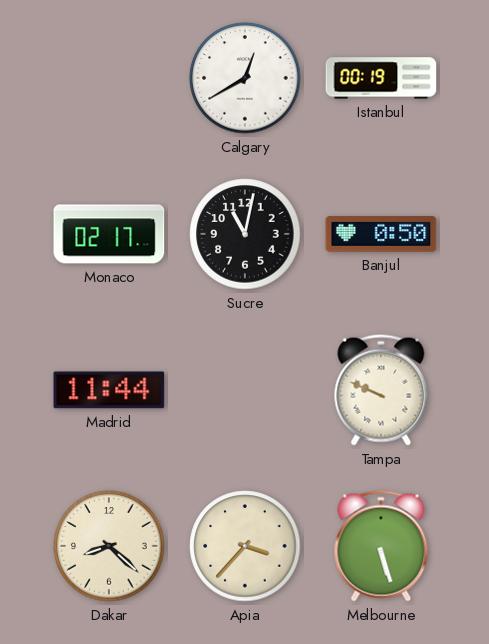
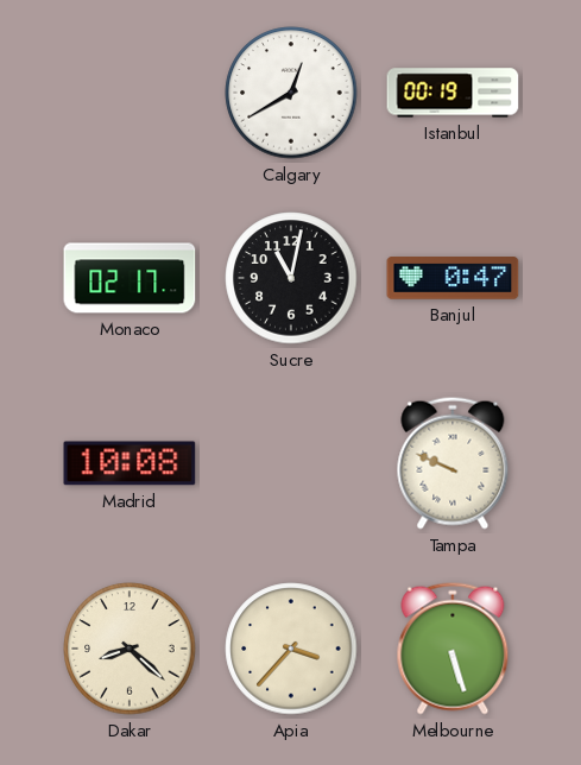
Banjul: 0:50 -> 0:47 (453, 278)
Madrid: 11:44 -> 10:08 (130, 463)
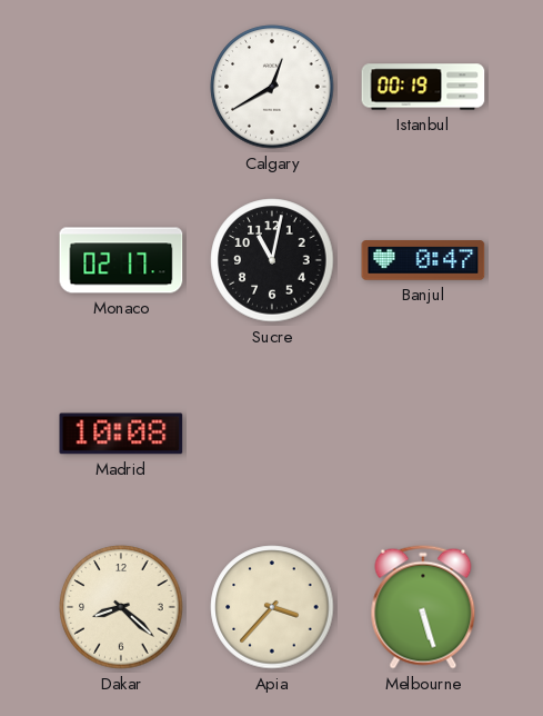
Tampa: 9:49 -> none (453, 463)
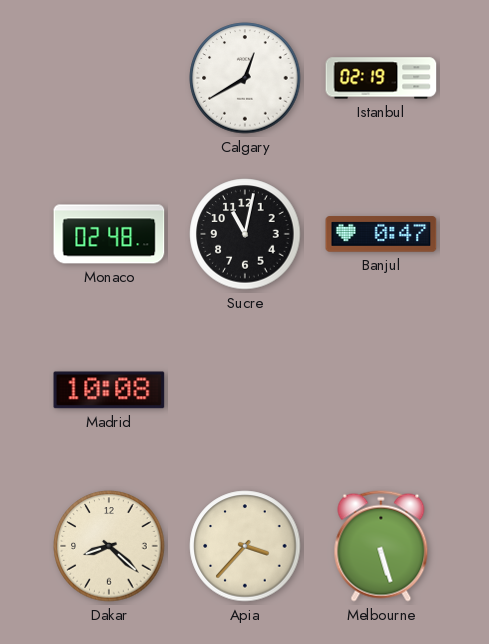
Istanbul: 00:19 -> 02:19 (381, 78)
Monaco: 02:17 -> 02:48 (109, 234)
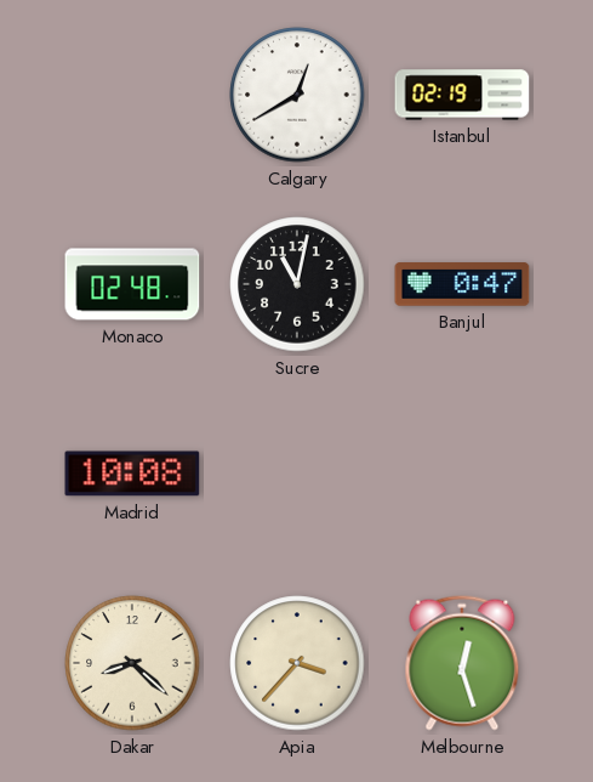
Melbourne: 5:27 -> 12:27 (462, 663)
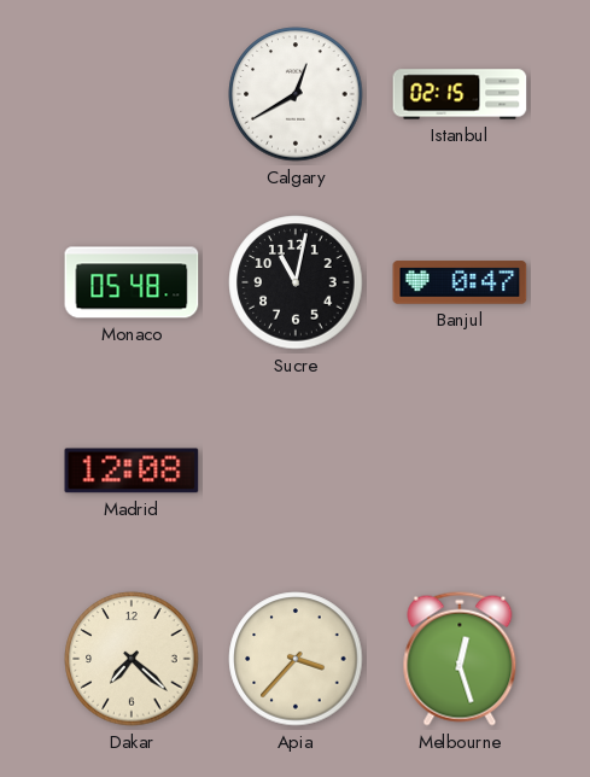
Istanbul: 02:19 -> 02:15 (460, 94)
Monaco: 02:48 -> 05:48 (132, 282)
Madrid: 10:08 -> 12:08 (132, 471)
Dakar: 8:22 -> 7:22 (132, 659)
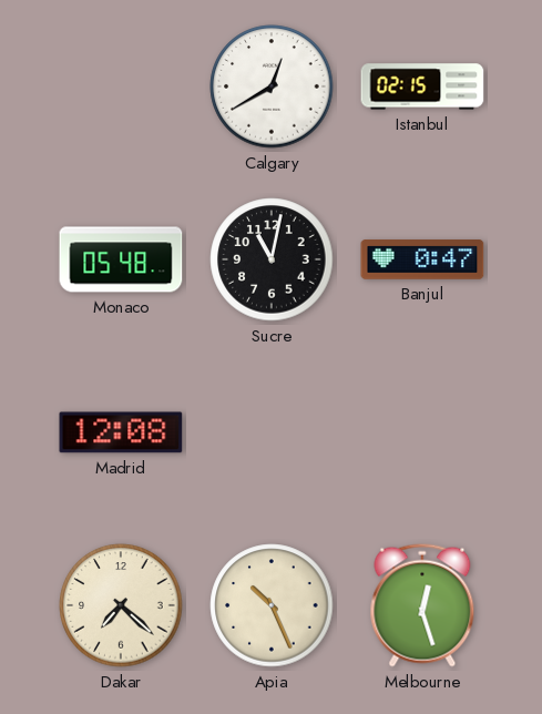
Apia: 3:37 -> 10:26 (272, 605)
